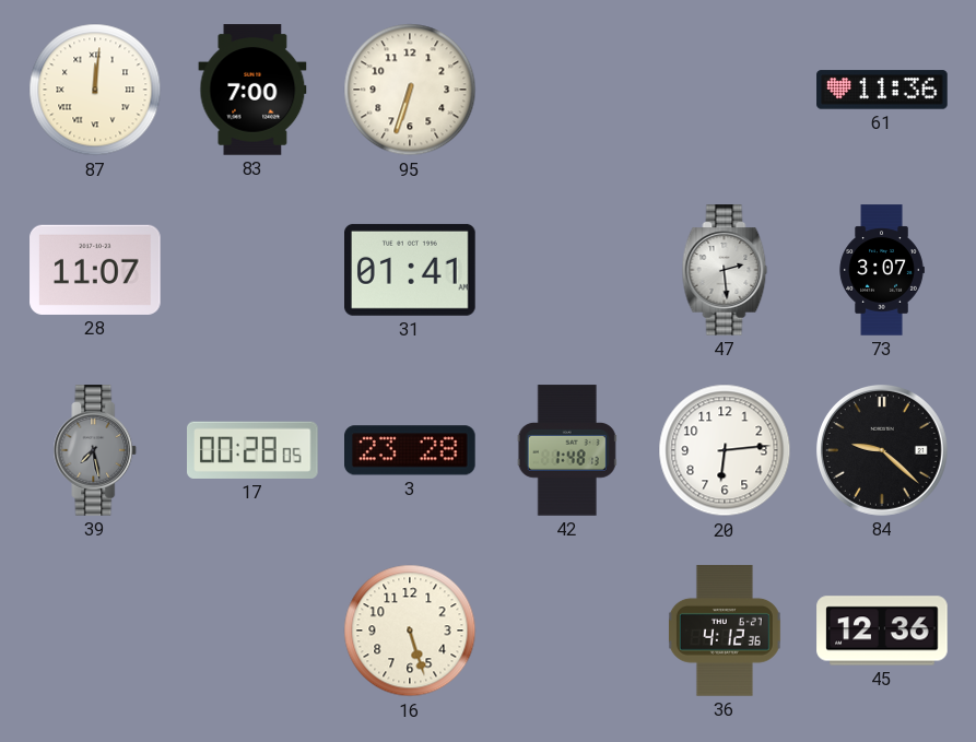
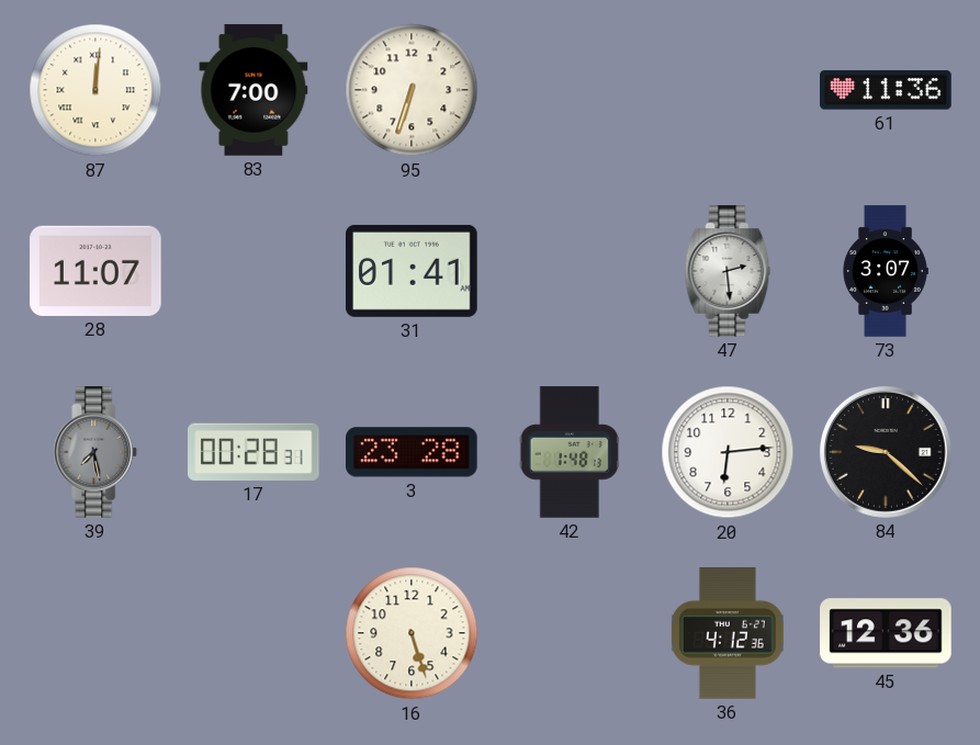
17: 00:28:05 -> 00:28:31 (255, 452)
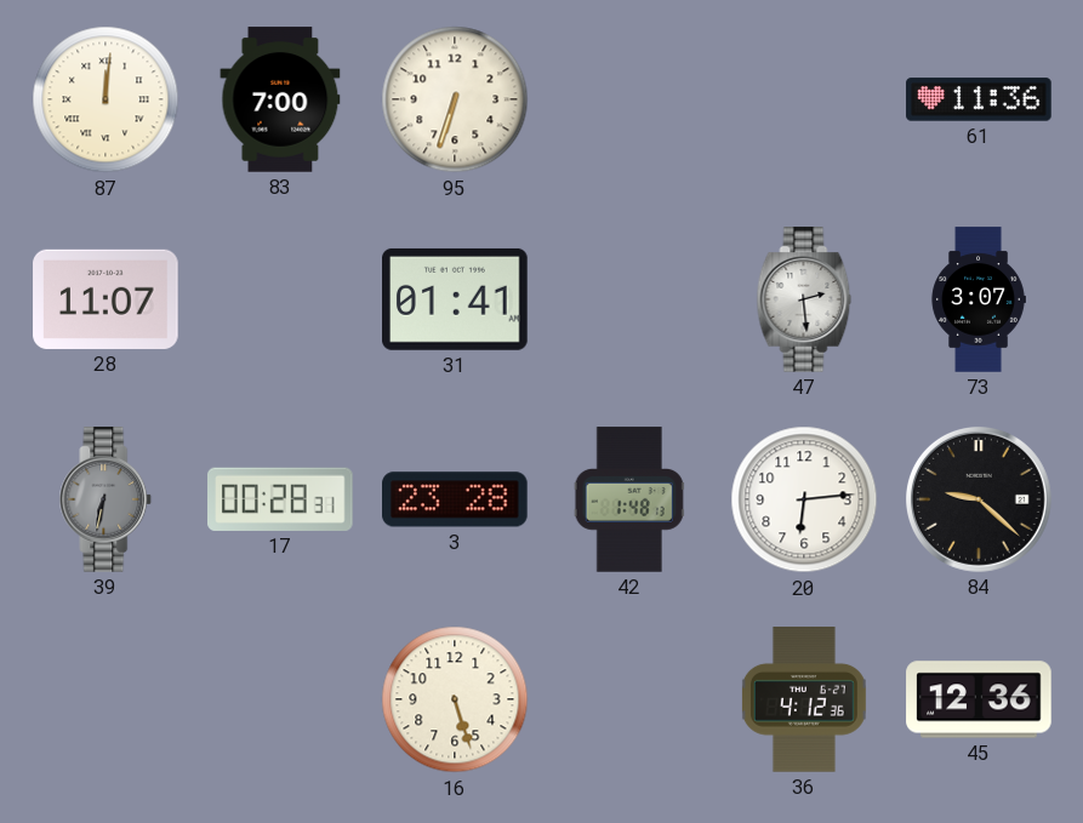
39: 7:28 -> 6:32 (106, 499)
